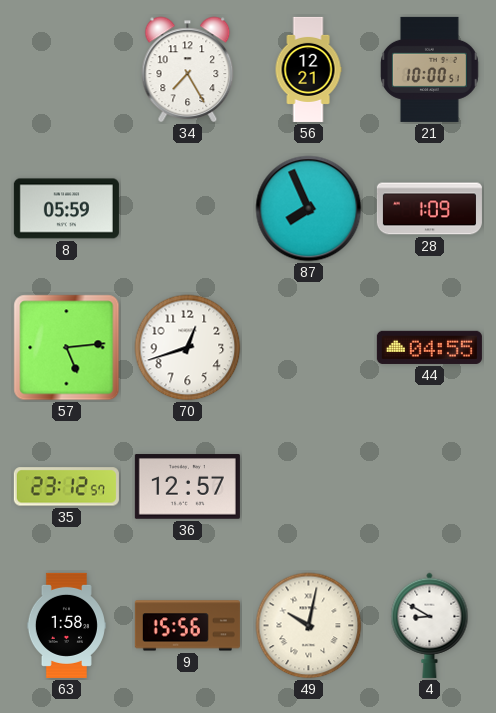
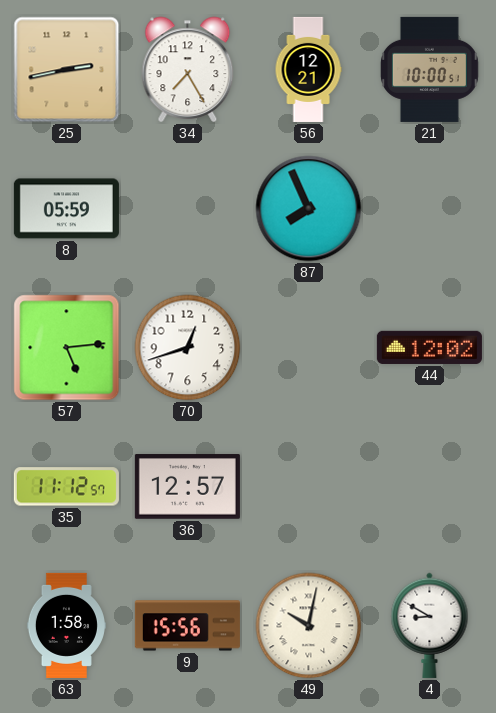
25: none -> 2:43 (67, 70)
28: 1:09 -> none (429, 209)
44: 04:55 -> 12:02 (429, 347)
35: 23:12 -> 11:12 (66, 487)
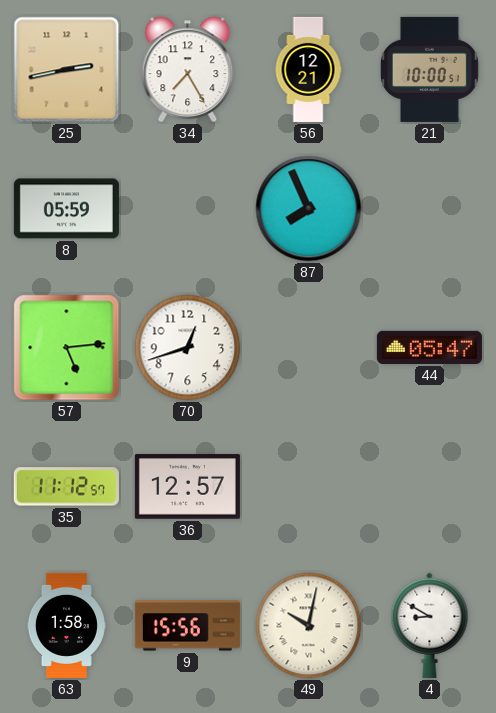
44: 12:02 -> 05:47 (429, 347)
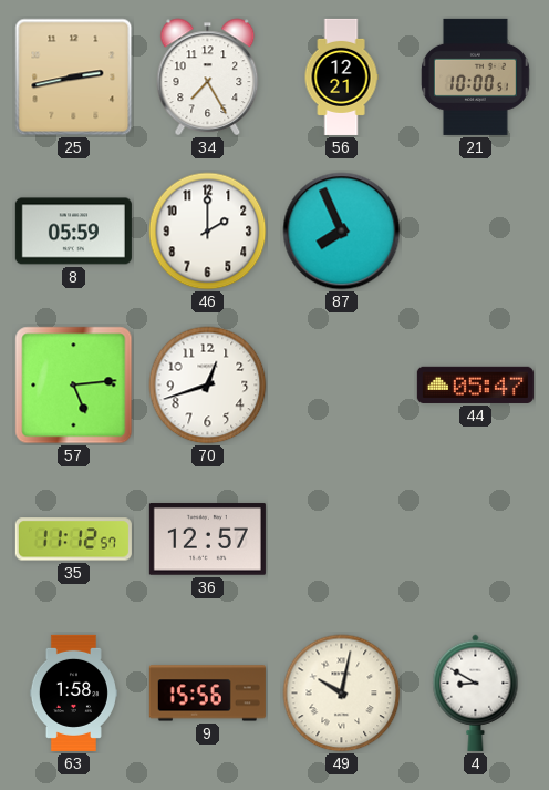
46: none -> 2:00 (208, 232)
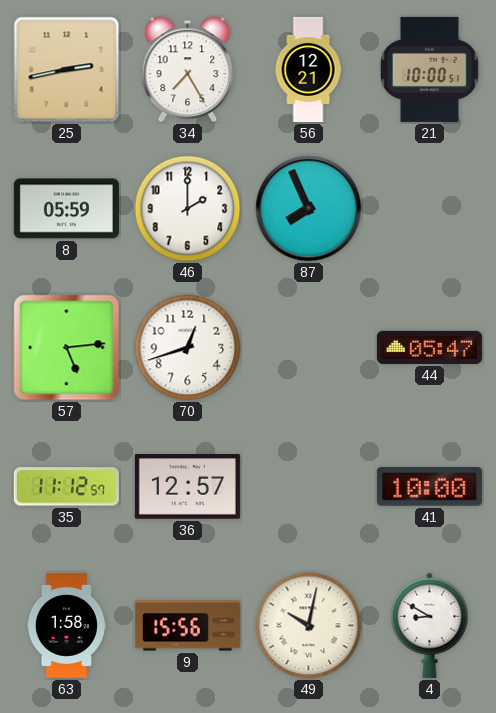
41: none -> 10:00 (429, 487)
